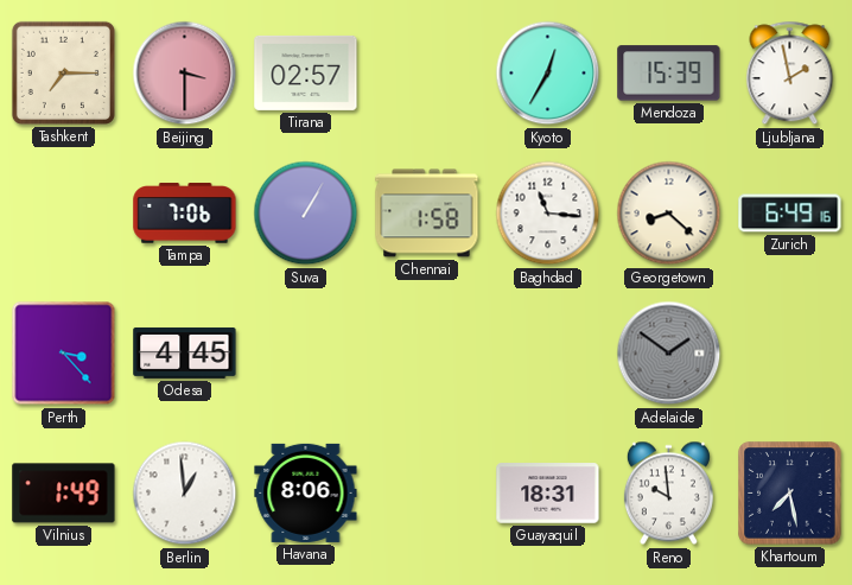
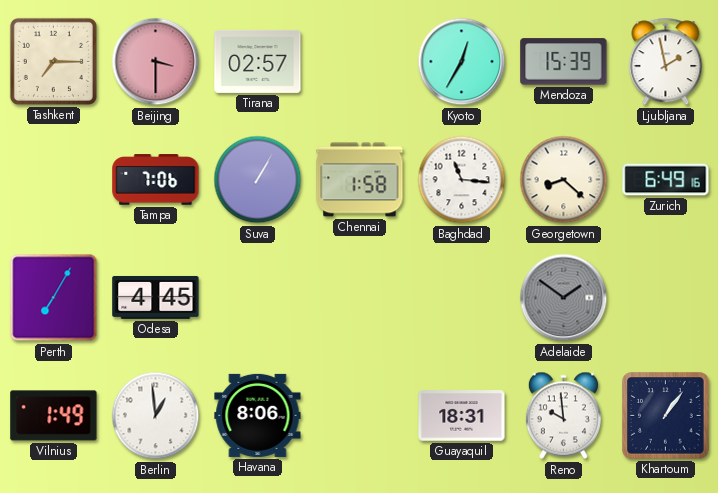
Perth: 3:23 -> 7:05 (54, 298)
Khartoum: 7:28 -> 1:06 (666, 416)
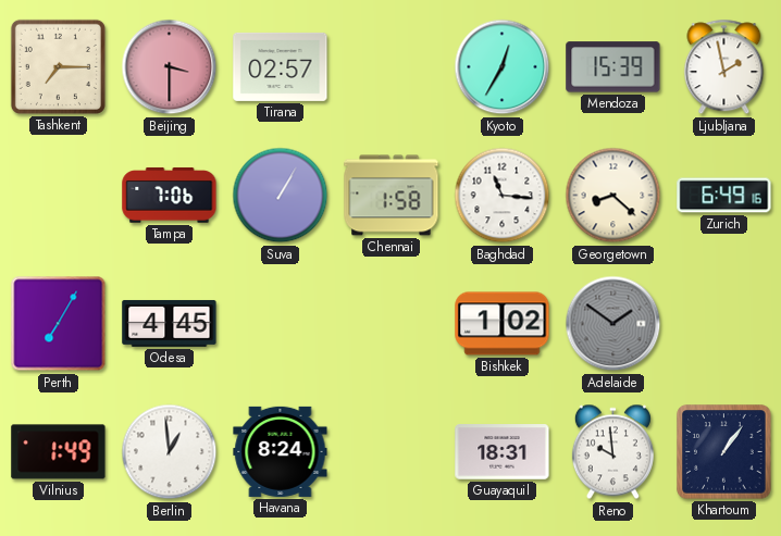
Bishkek: none -> 1:02 (503, 324)
Havana: 8:06 -> 8:24 (281, 451)
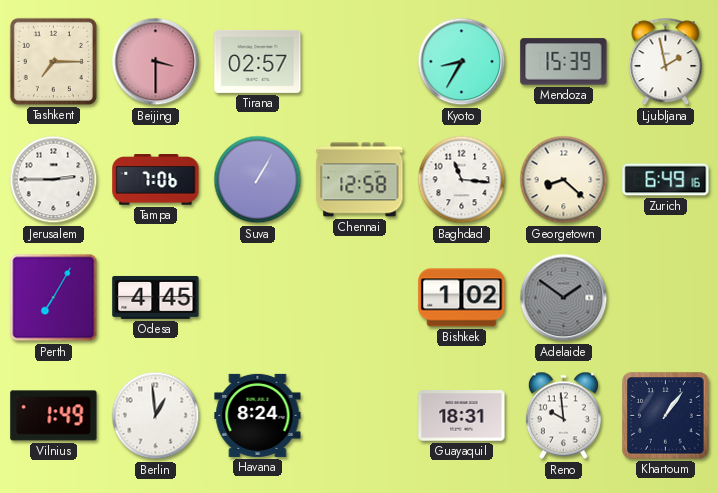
Kyoto: 12:35 -> 8:35 (462, 62)
Jerusalem: none -> 2:45 (54, 180)
Chennai: 1:58 -> 12:58 (360, 180)
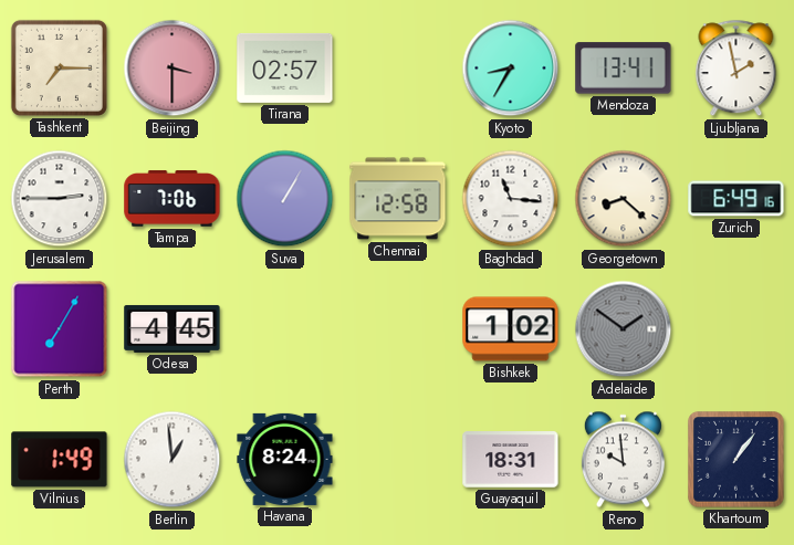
Mendoza: 15:39 -> 13:41 (624, 69)
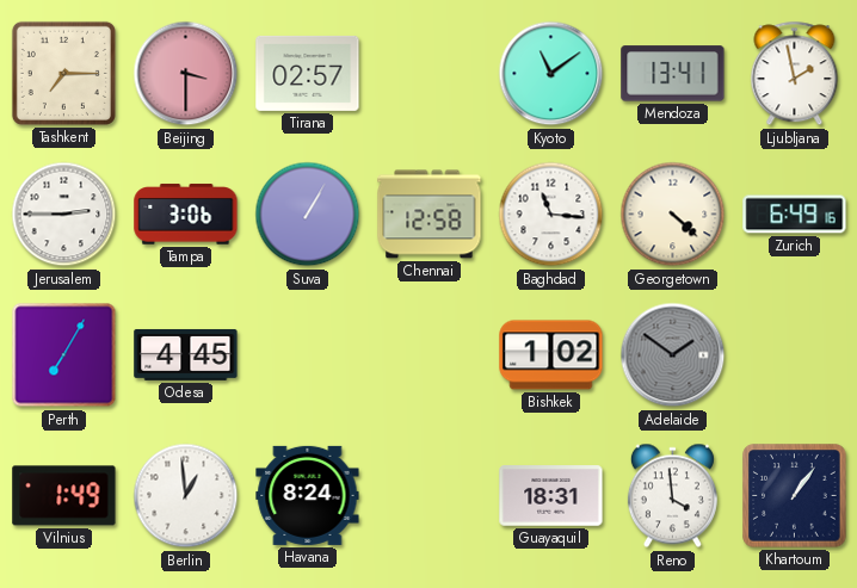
Kyoto: 8:35 -> 11:09 (551, 74)
Tampa: 7:06 -> 3:06 (186, 215)
Georgetown: 8:22 -> 4:22 (673, 215)
Reno: 9:59 -> 3:59 (672, 496)
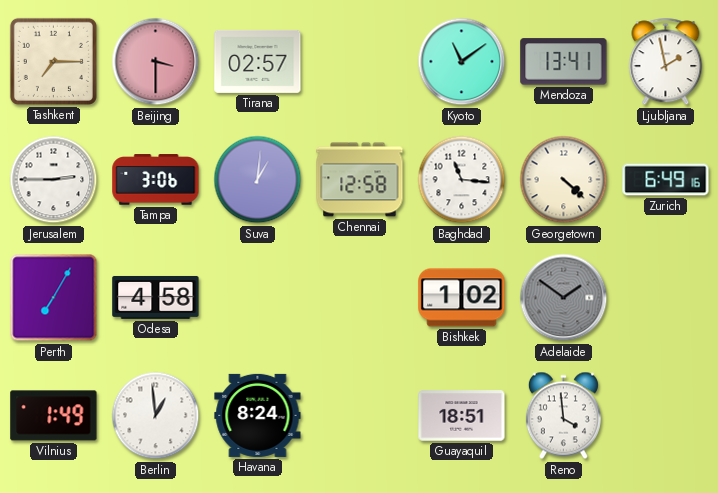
Suva: 1:05 -> 1:01 (258, 180)
Odesa: 4:45 -> 4:58 (156, 297)
Guayaquil: 18:31 -> 18:51 (462, 416)
Khartoum: 1:06 -> none (795, 496)
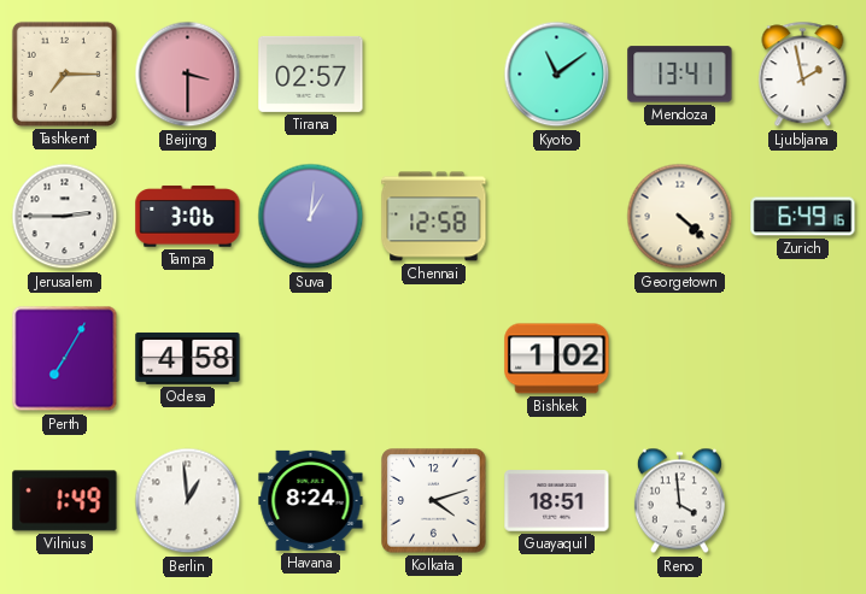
Baghdad: 11:16 -> none (462, 180)
Adelaide: 1:51 -> none (564, 298)
Kolkata: none -> 4:12 (434, 501)
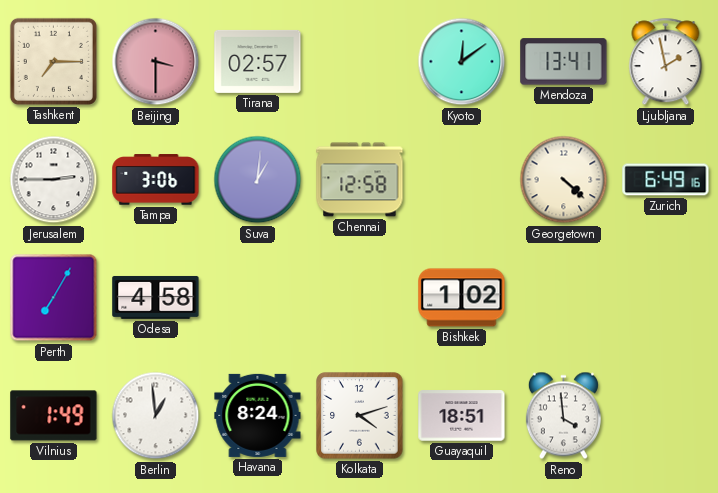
Kyoto: 11:09 -> 12:09 (462, 62)
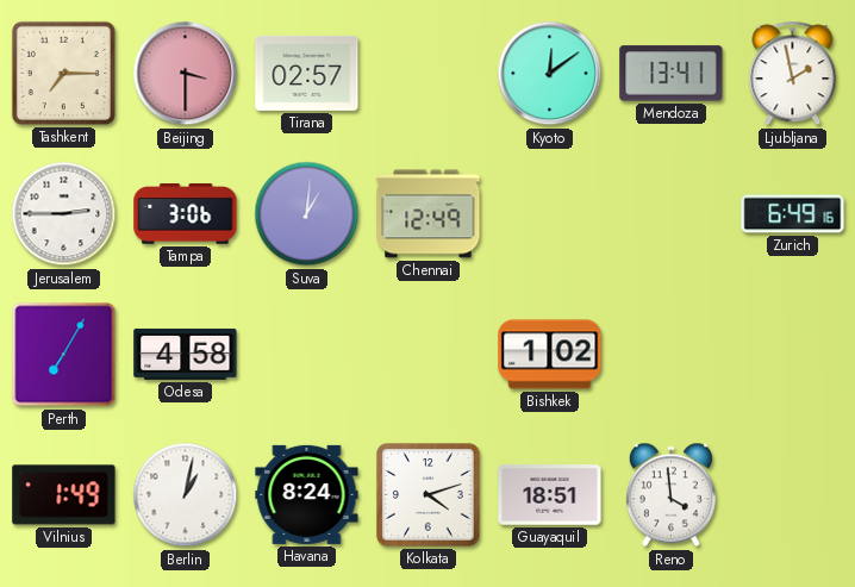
Chennai: 12:58 -> 12:49 (429, 214)
Georgetown: 4:22 -> none (564, 180)
Berlin: 12:59 -> 1:02 (186, 495)
